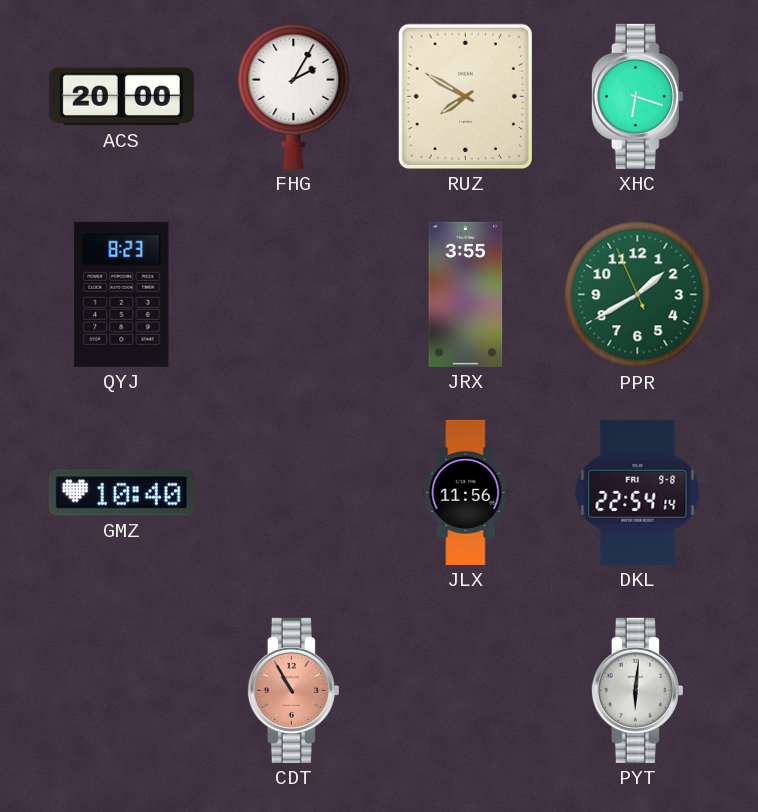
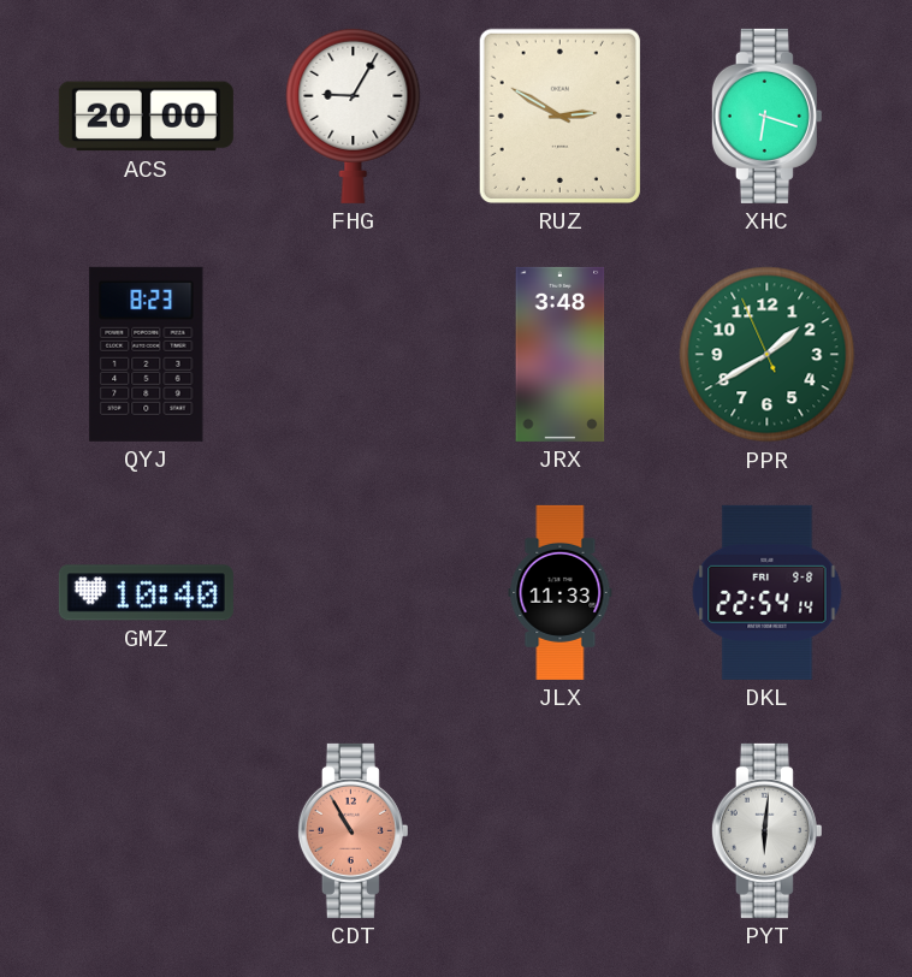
FHG: 2:05 -> 9:05 (354, 116)
RUZ: 7:50 -> 2:50 (559, 116)
JRX: 3:55 -> 3:48 (561, 354)
JLX: 11:56 -> 11:33 (561, 592)
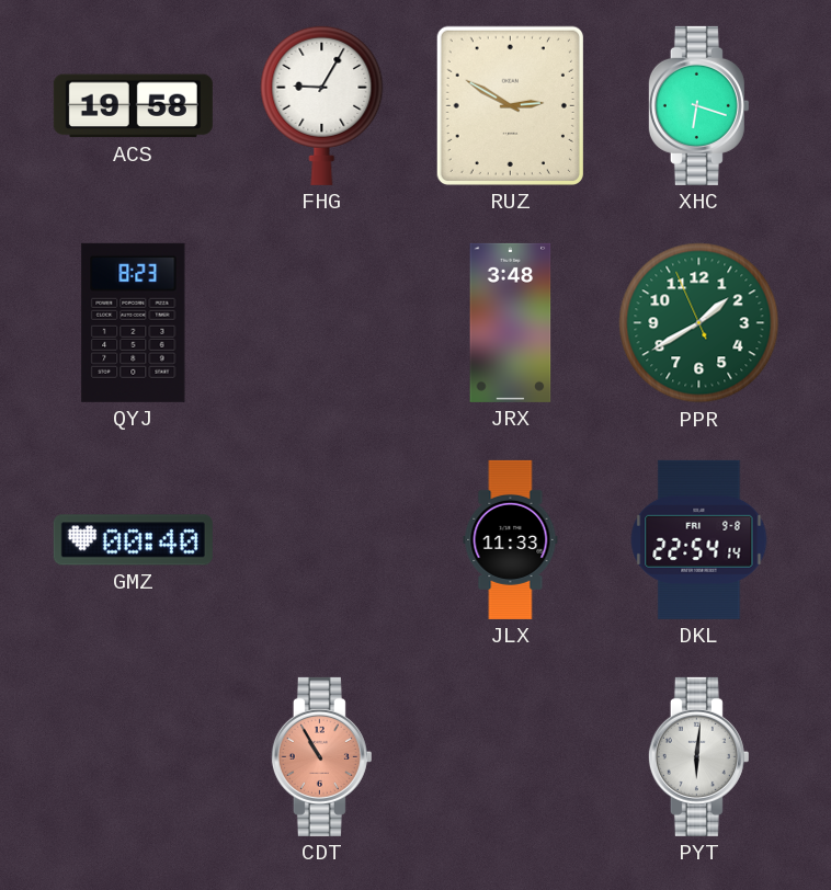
ACS: 20:00 -> 19:58 (133, 106)
GMZ: 10:40 -> 00:40 (133, 540)
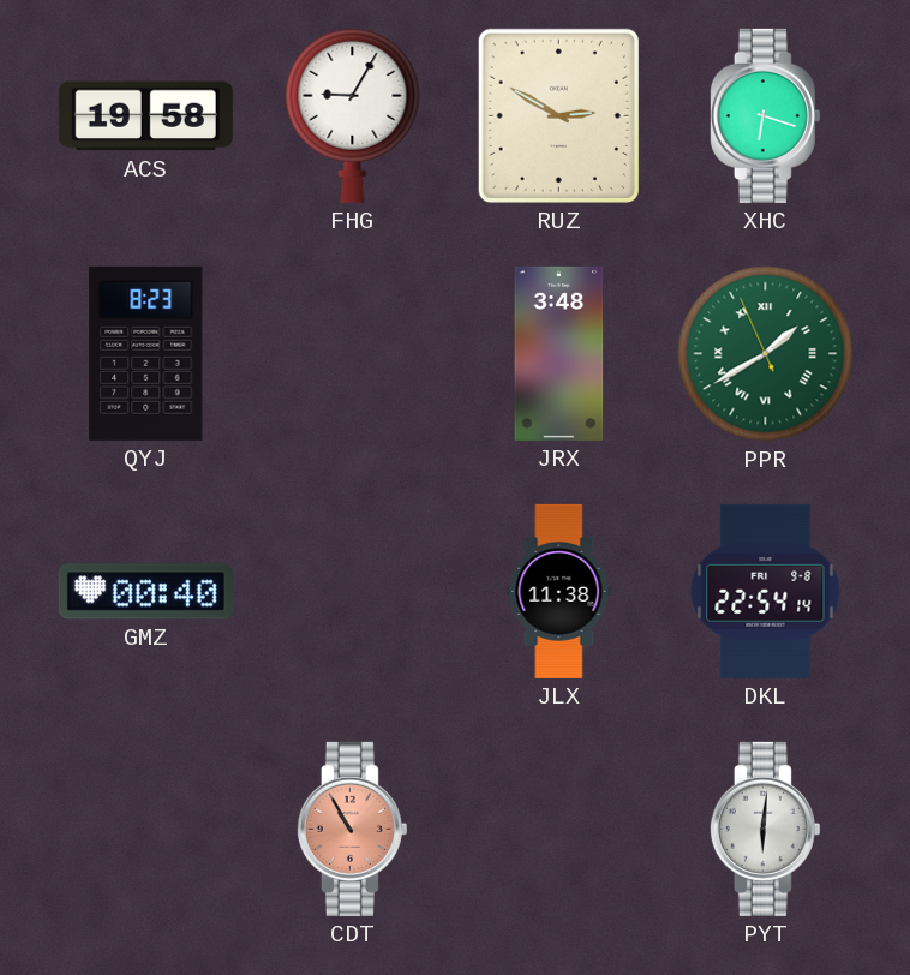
PPR numerals: Arabic -> Roman (766, 354)
JLX: 11:33 -> 11:38 (559, 591)
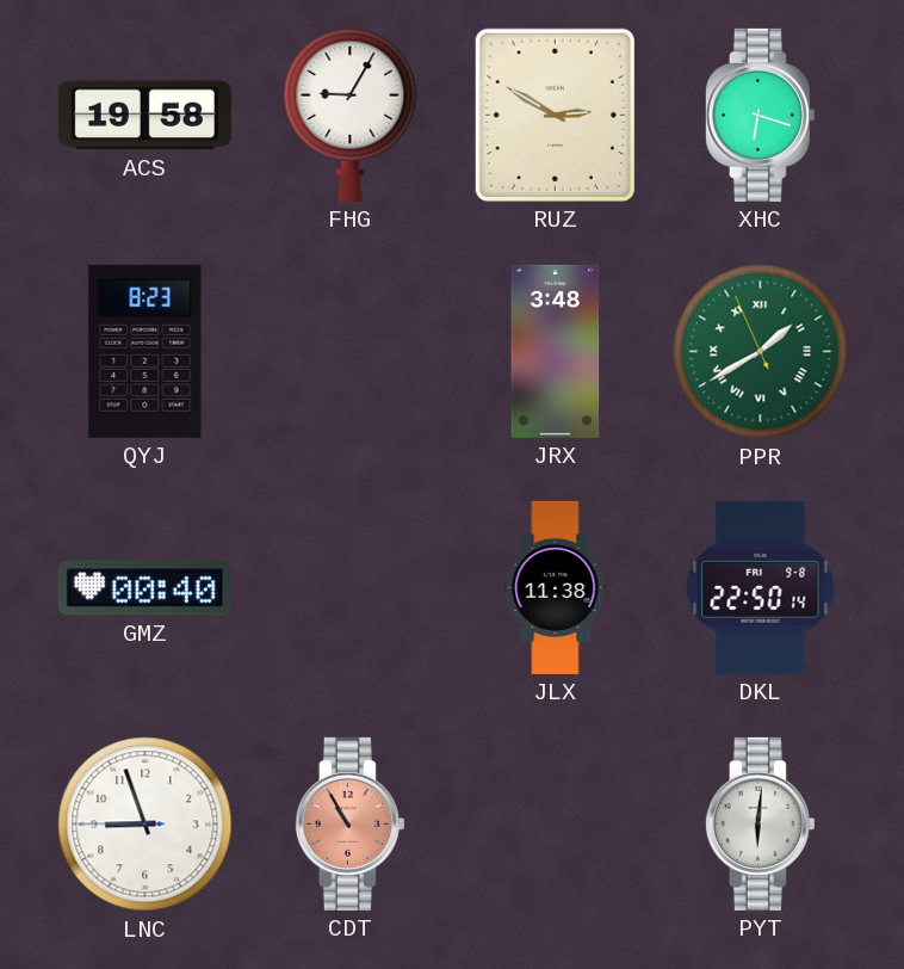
DKL: 22:54 -> 22:50 (761, 587)
LNC: none -> 8:56 (145, 825)
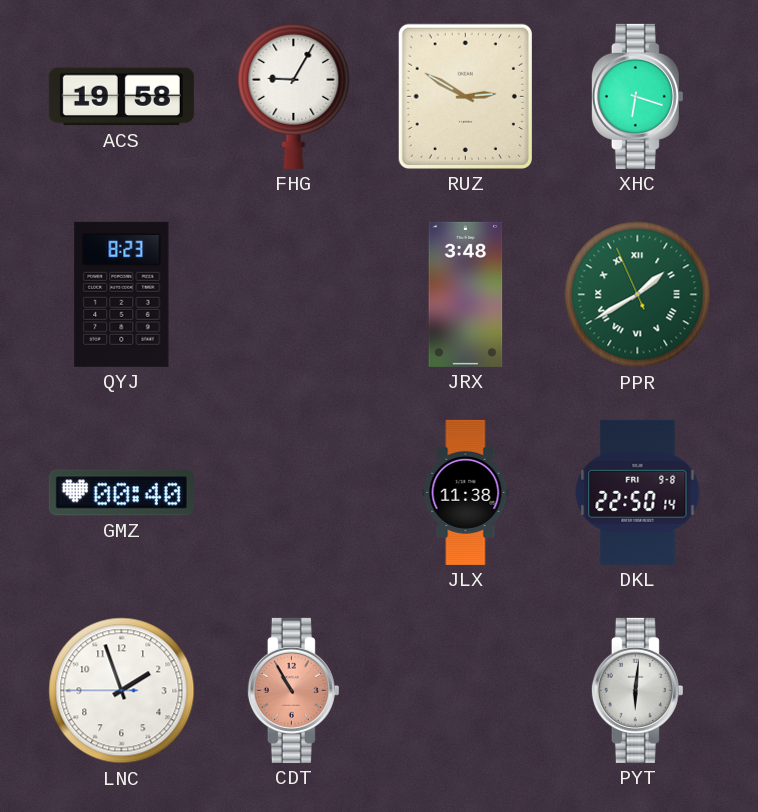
LNC: 8:56 -> 1:56 (122, 691)
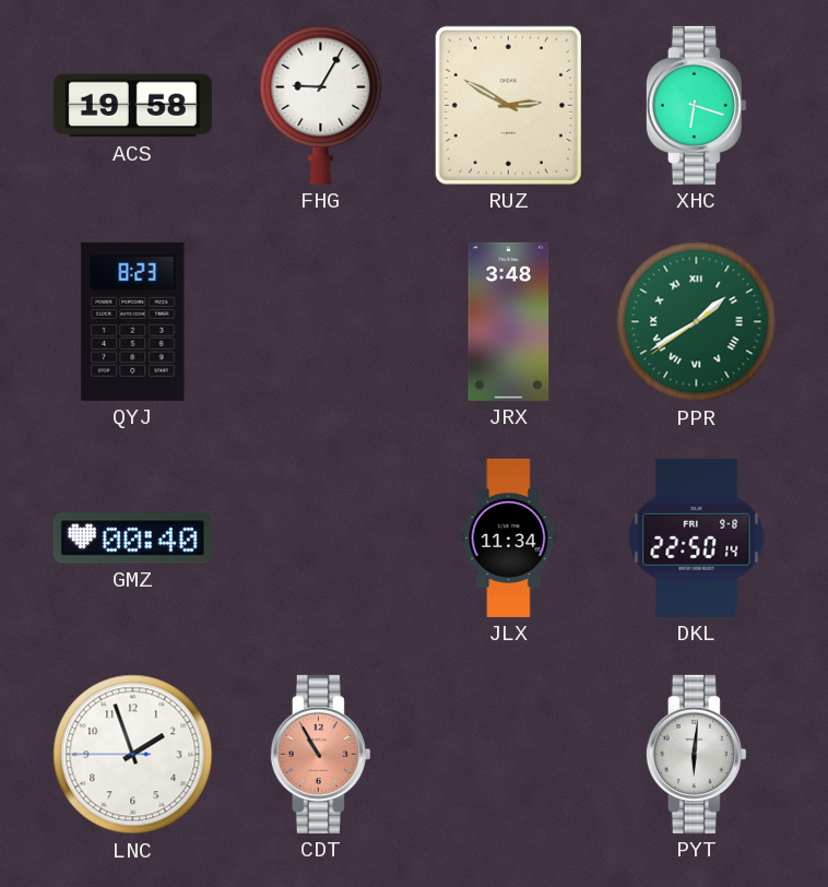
PPR: 1:39:56 -> 1:39:39 (697, 322)
JLX: 11:38 -> 11:34 (509, 537)
